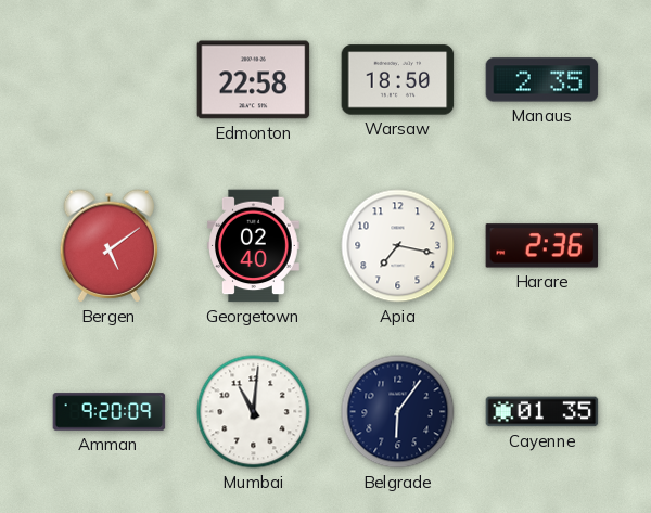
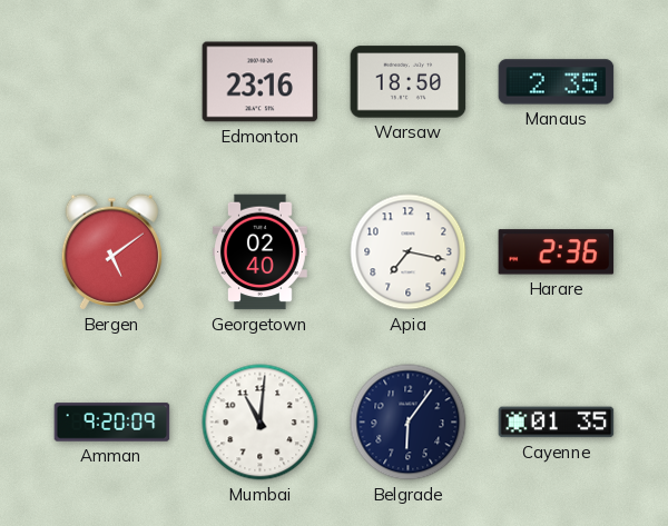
Edmonton: 22:58 -> 23:16 (261, 82)
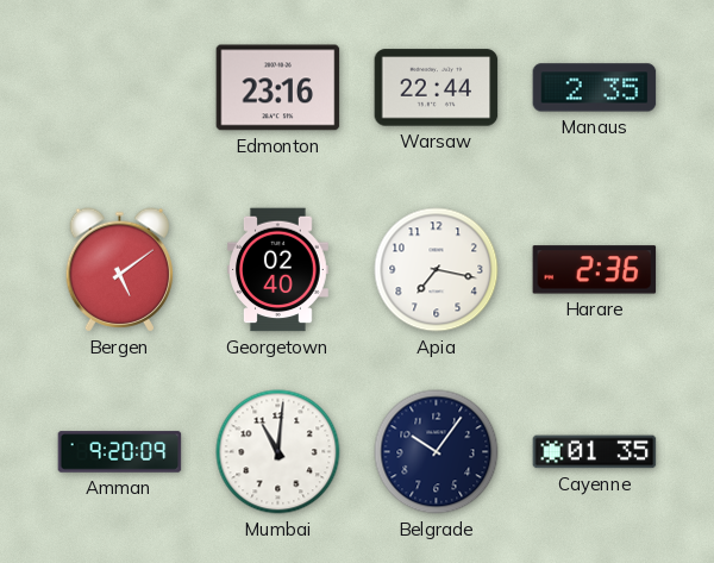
Warsaw: 18:50 -> 22:44 (437, 88)
Belgrade: 6:06 -> 10:06 (437, 452)
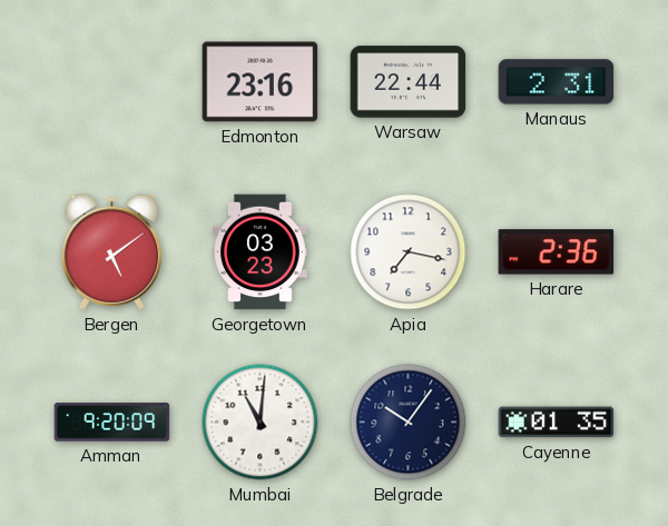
Manaus: 2:35 -> 2:31 (557, 82)
Georgetown: 02:40 -> 03:23 (261, 252)
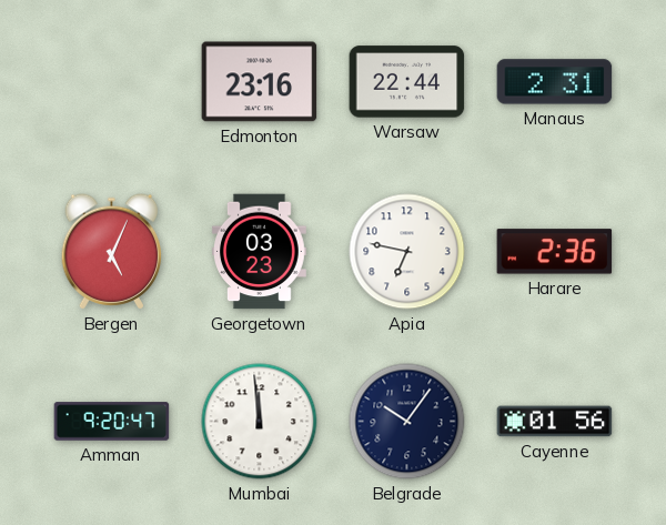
Bergen: 5:09 -> 5:04 (112, 252)
Apia: 7:17 -> 6:47 (407, 252)
Amman: 9:20:09 -> 9:20:47 (112, 422)
Mumbai: 11:01 -> 11:59 (260, 422)
Cayenne: 01:35 -> 01:56 (555, 422)
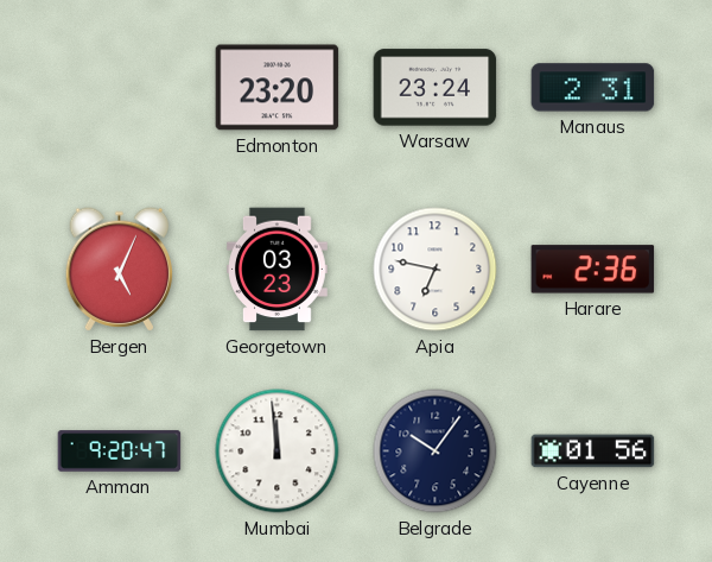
Edmonton: 23:16 -> 23:20 (278, 88)
Warsaw: 22:44 -> 23:24 (436, 88)
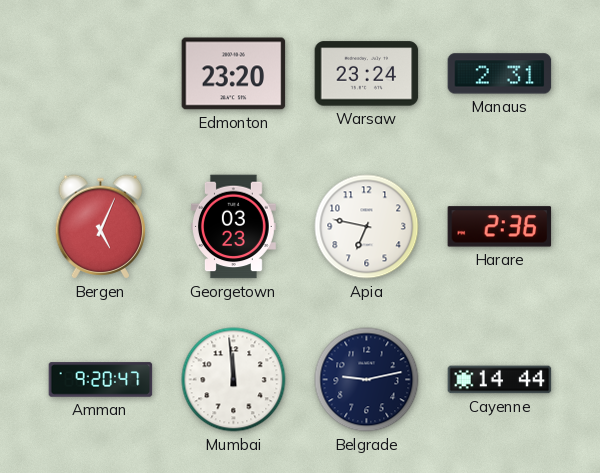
Belgrade: 10:06 -> 9:13 (367, 380)
Cayenne: 01:56 -> 14:44 (500, 380)
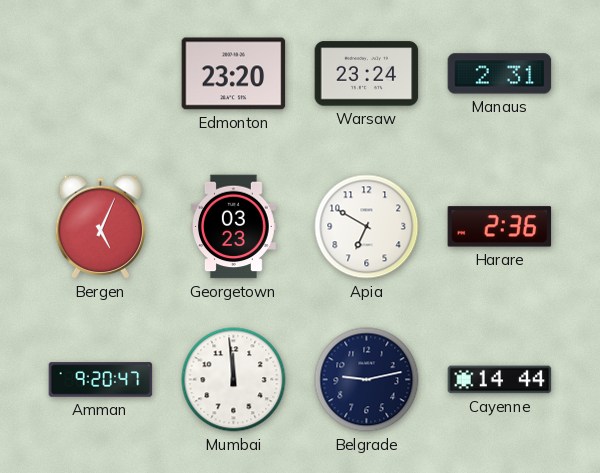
Apia: 6:47 -> 6:50 (367, 227)
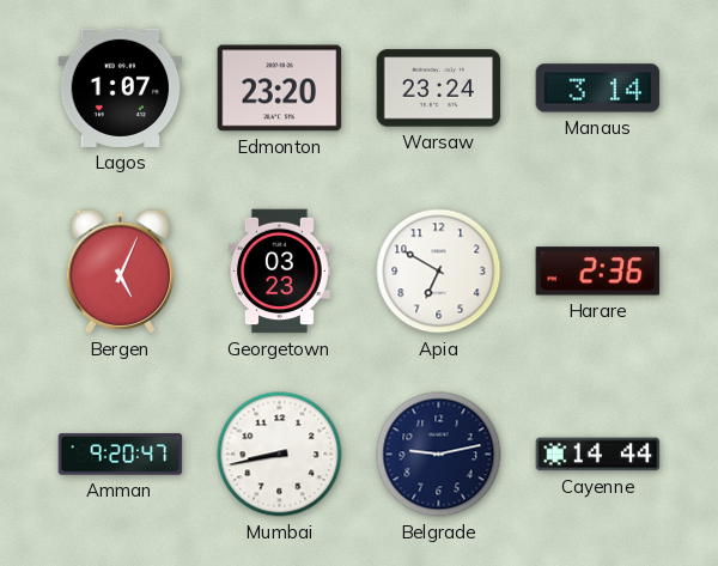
Lagos: none -> 1:07 (121, 87)
Manaus: 2:31 -> 3:14 (598, 89)
Mumbai: 11:59 -> 8:43 (280, 455)
